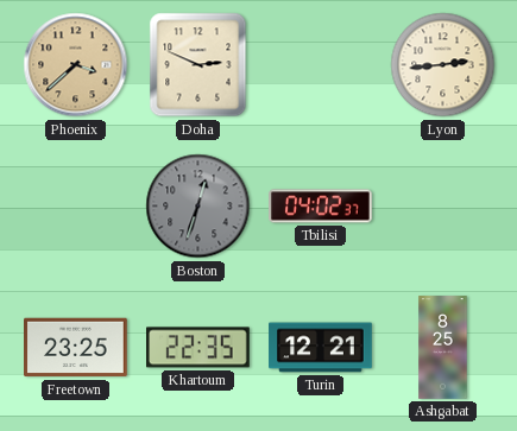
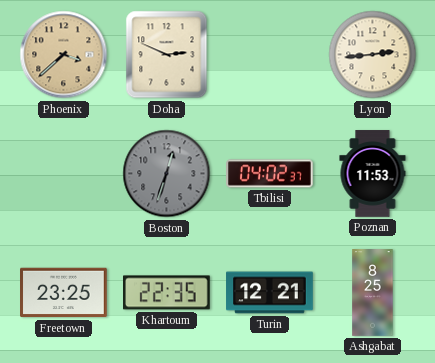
Poznan: none -> 11:53 (373, 174)
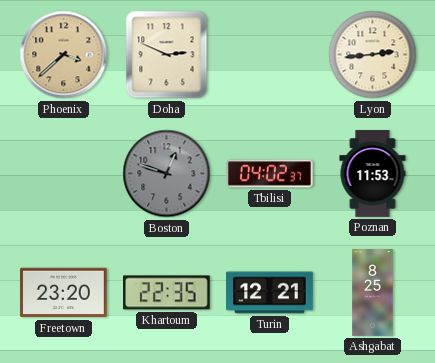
Boston: 12:33 -> 12:48 (167, 174)
Freetown: 23:25 -> 23:20 (64, 293)
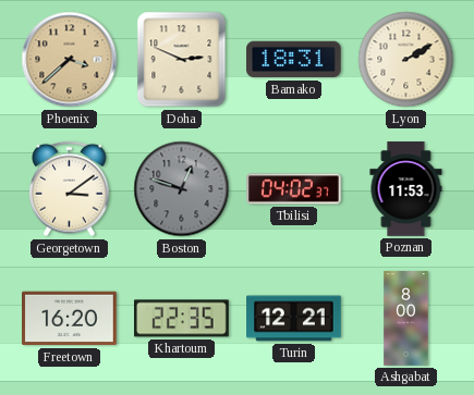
Bamako: none -> 18:31 (294, 60)
Lyon: 2:44 -> 2:10 (406, 60)
Georgetown: none -> 3:09 (70, 189)
Freetown: 23:20 -> 16:20 (70, 319)
Ashgabat: 8:25 -> 8:00 (406, 319)
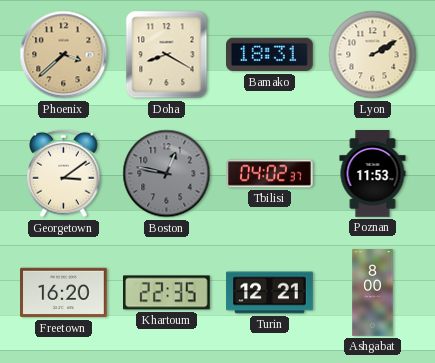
Doha: 2:49 -> 8:20 (167, 55)
Boston: 12:48 -> 12:47 (167, 174)
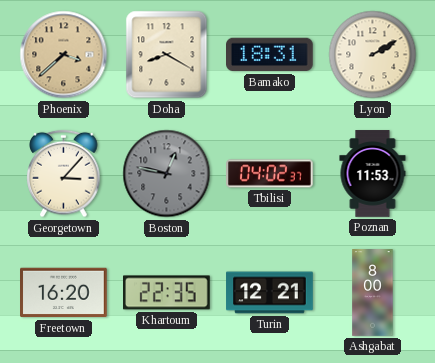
Georgetown: 3:09 -> 3:07 (64, 174)
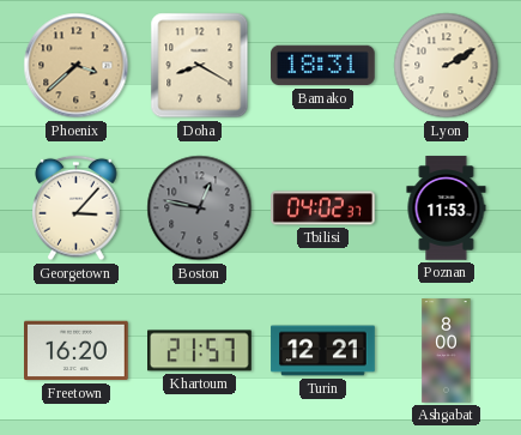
Khartoum: 22:35 -> 21:57 (200, 351)
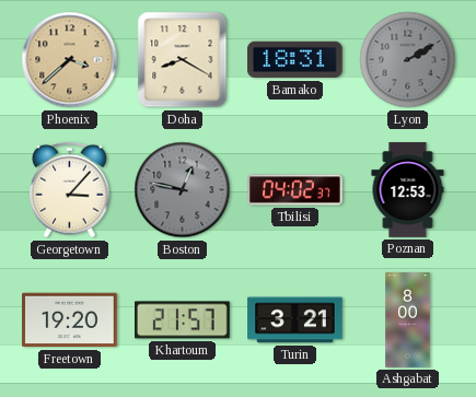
Lyon dial: cream -> grey (408, 60)
Poznan: 11:53 -> 12:53 (408, 190)
Freetown: 16:20 -> 19:20 (70, 320)
Turin: 12:21 -> 3:21 (295, 320)
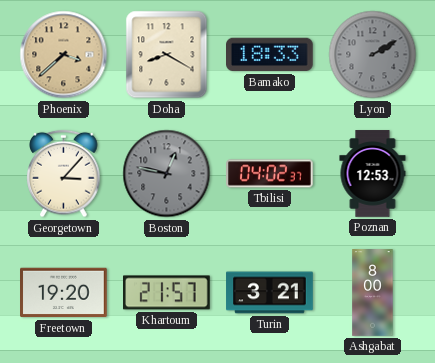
Bamako: 18:31 -> 18:33 (270, 55)
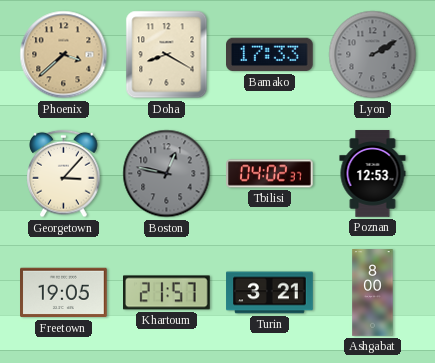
Bamako: 18:33 -> 17:33 (270, 55)
Freetown: 19:20 -> 19:05 (64, 293)
